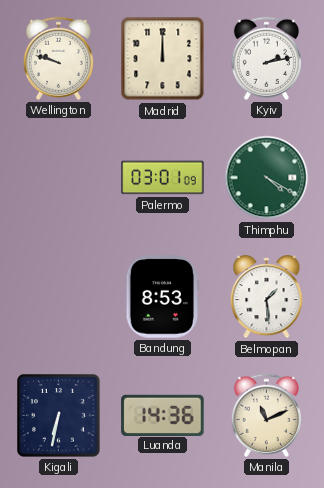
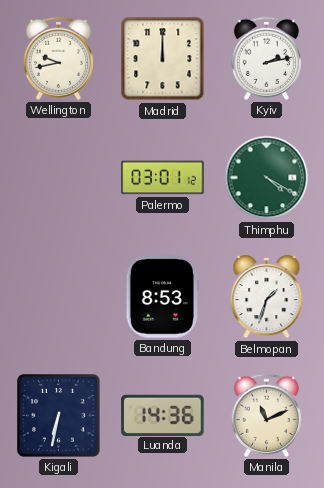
Wellington: 9:48 -> 9:43 (58, 58)
Palermo: 03:01:09 -> 03:01:12 (163, 178)
Belmopan: 1:29 -> 1:33 (267, 297)
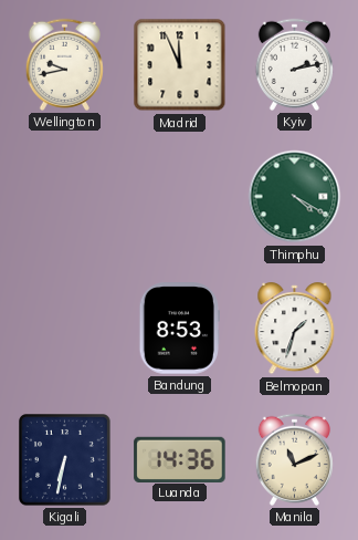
Madrid: 12:00 -> 11:56 (180, 65)
Palermo: 03:01 -> none (163, 178)
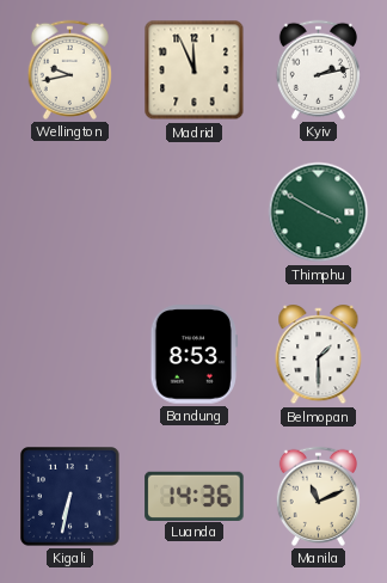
Thimphu: 4:20 -> 3:50 (319, 213)
Belmopan: 1:33 -> 1:30 (319, 355)
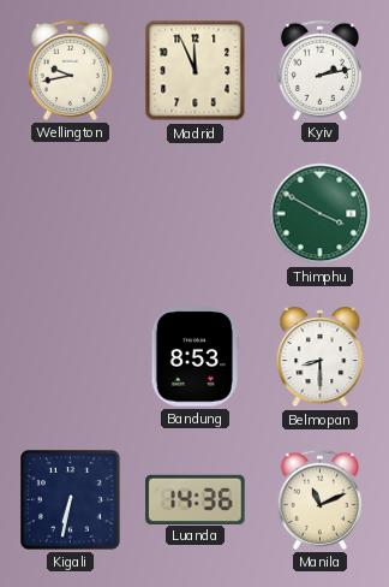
Belmopan: 1:30 -> 8:30 (321, 357)
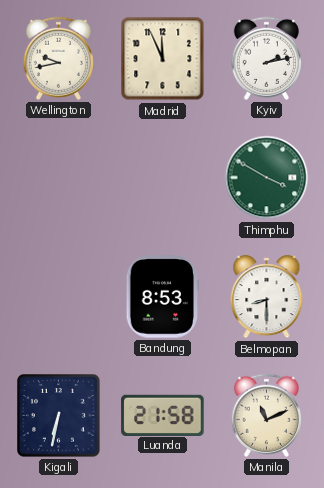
Luanda: 14:36 -> 21:58 (163, 415)
